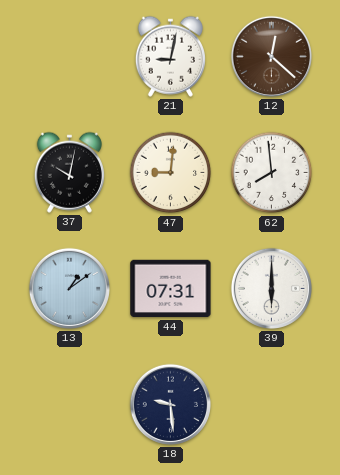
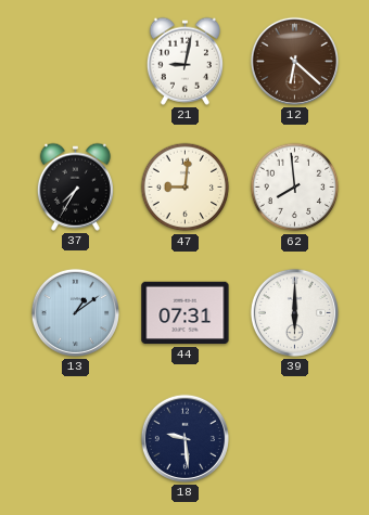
12: 12:22 -> 6:22 (294, 61)
37: 10:02 -> 7:35 (75, 186)
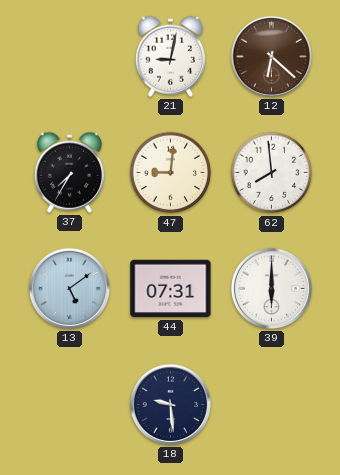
13: 1:09 -> 5:09 (69, 288)
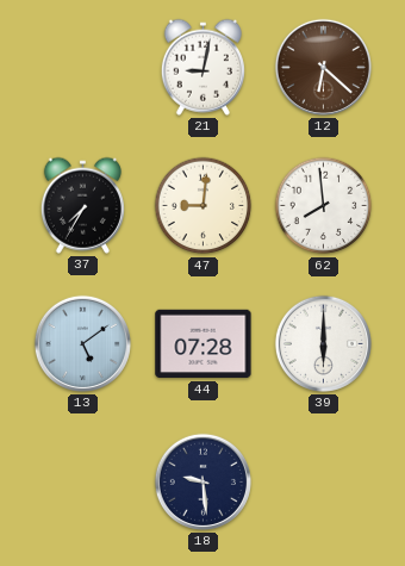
44: 07:31 -> 07:28 (204, 344)
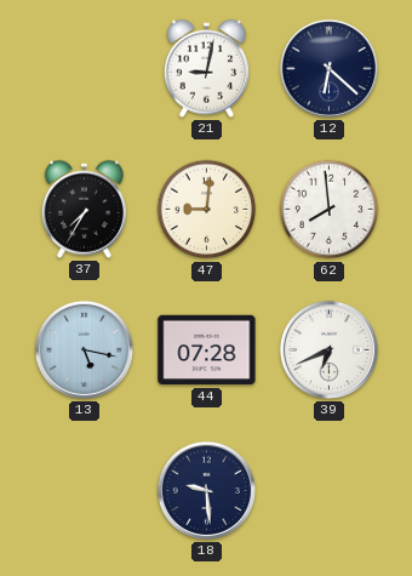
12 dial: brown -> navy (328, 68)
13: 5:09 -> 5:17 (84, 349)
39: 6:00 -> 6:41 (328, 349)
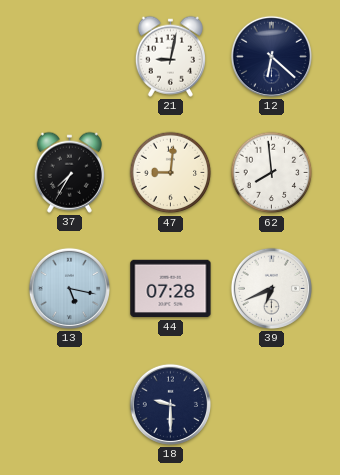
18: 9:29 -> 9:30 (170, 404)
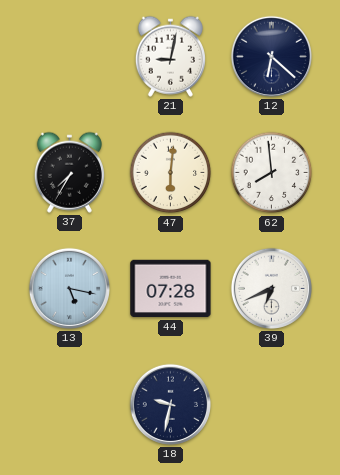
47: 9:01 -> 6:01 (171, 173)
18: 9:30 -> 9:32 (170, 404)
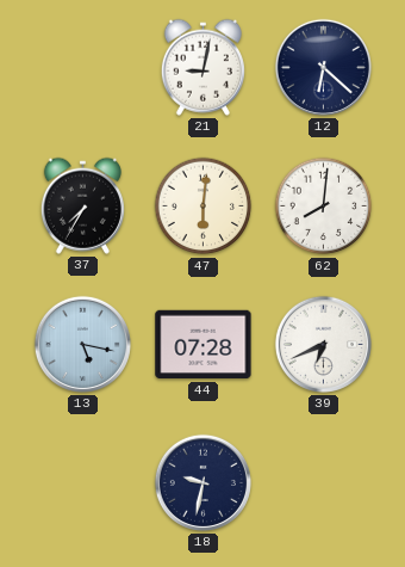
62: 7:59 -> 8:01 (324, 207)
